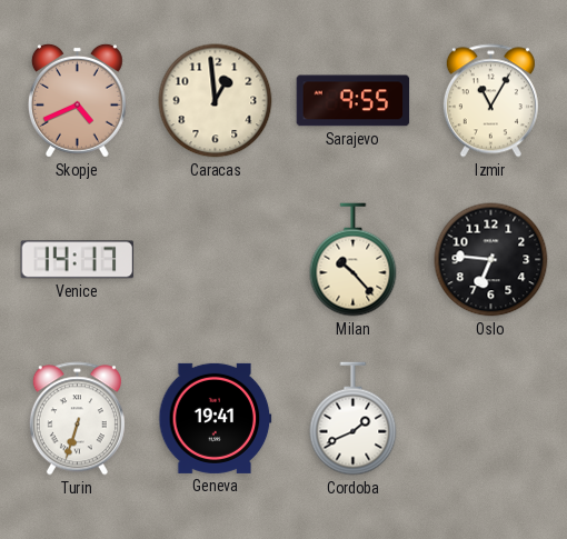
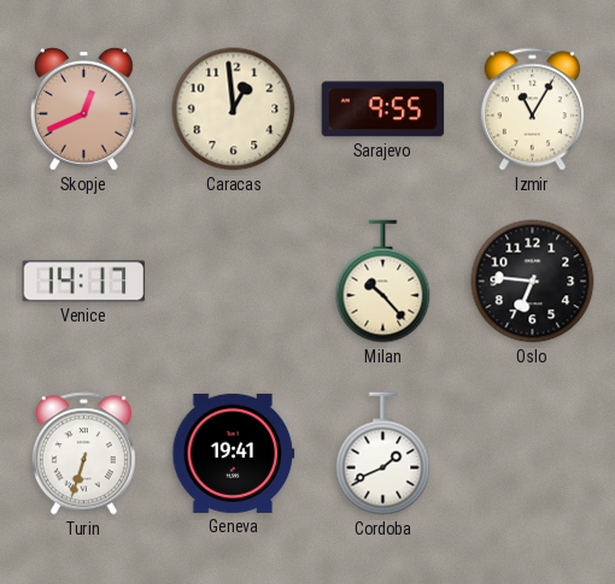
Skopje: 4:41 -> 12:41 (83, 108)
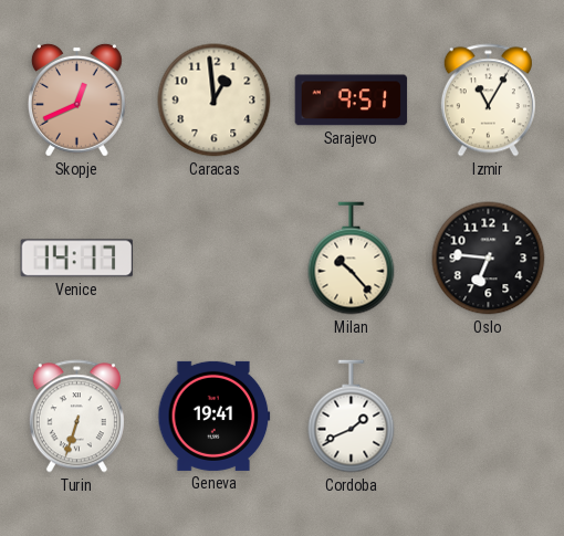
Sarajevo: 9:55 -> 9:51 (352, 101)
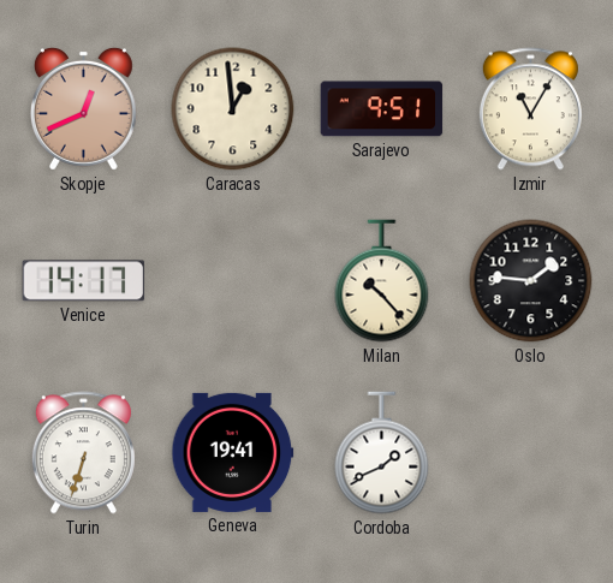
Oslo: 6:46 -> 1:46 (531, 281)
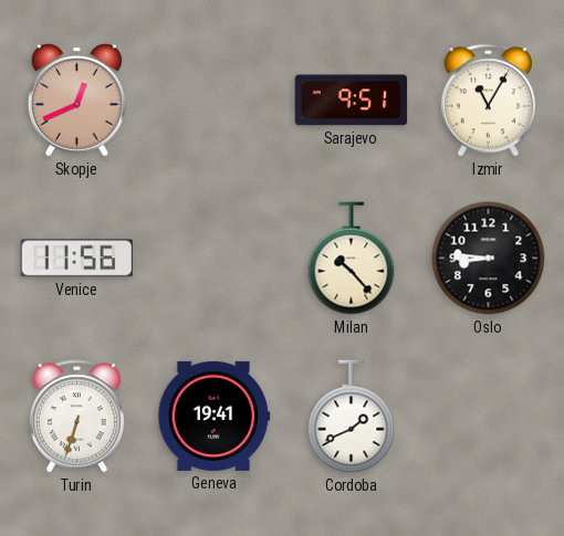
Caracas: 12:59 -> none (233, 109)
Venice: 14:17 -> 11:56 (77, 259)
Oslo: 1:46 -> 8:46 (489, 259)
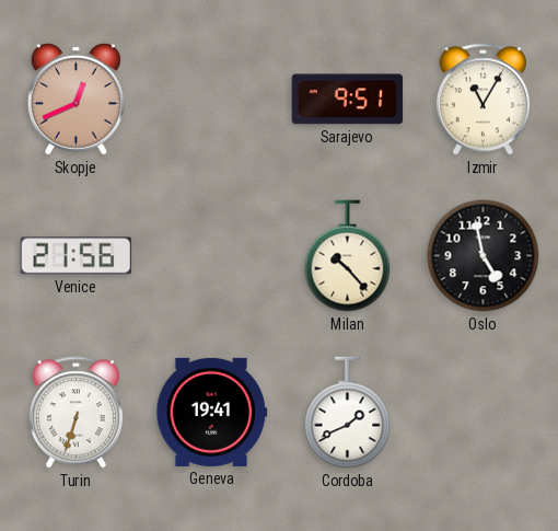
Venice: 11:56 -> 21:56 (77, 256)
Oslo: 8:46 -> 4:58 (484, 256)
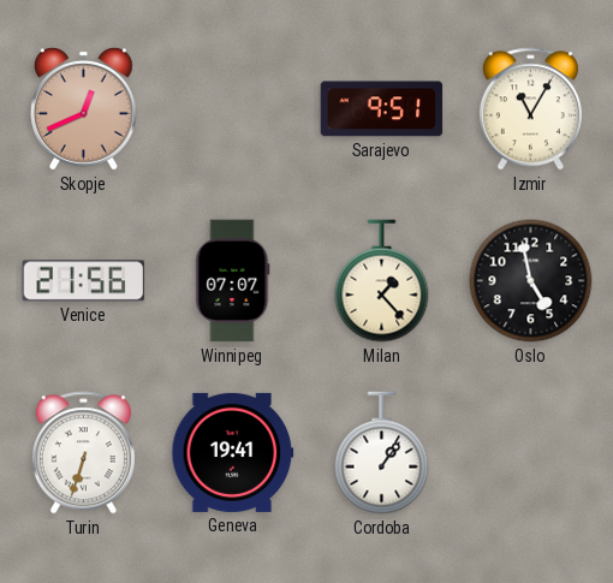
Winnipeg: none -> 07:07 (233, 281)
Milan: 10:23 -> 1:23 (382, 281)
Cordoba: 1:41 -> 1:06 (382, 453)
